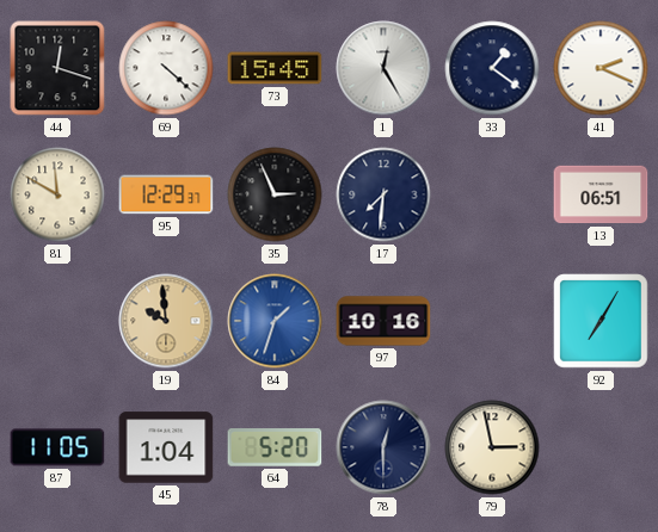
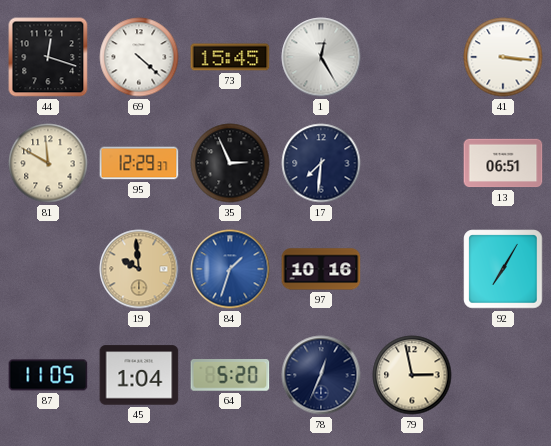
33: 1:21 -> none (492, 68)
41: 2:19 -> 3:16 (503, 57)
78: 12:30 -> 12:34 (321, 375)
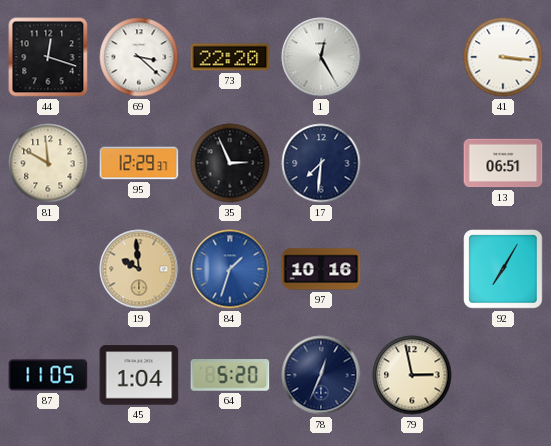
69: 4:22 -> 3:22 (139, 57)
73: 15:45 -> 22:20 (230, 57)
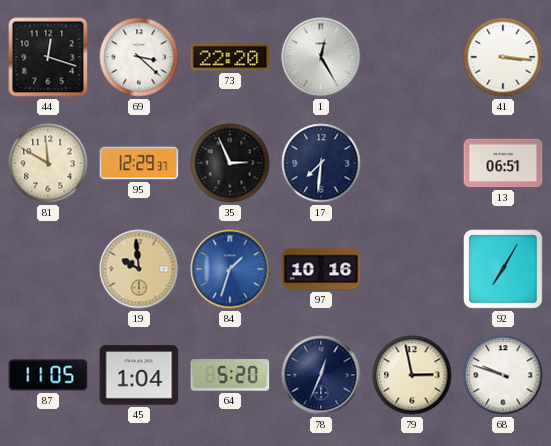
68: none -> 9:48 (503, 375)
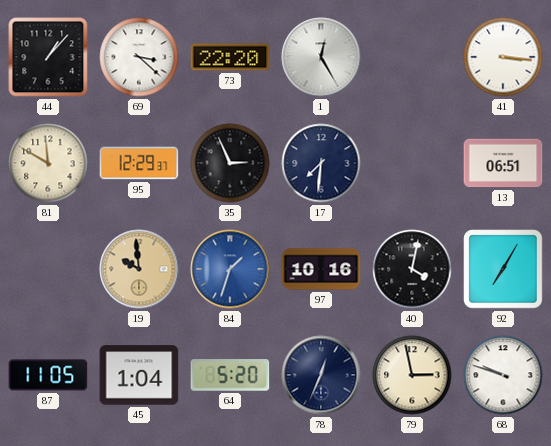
44: 12:18 -> 1:07 (48, 57)
40: none -> 4:02 (412, 269)
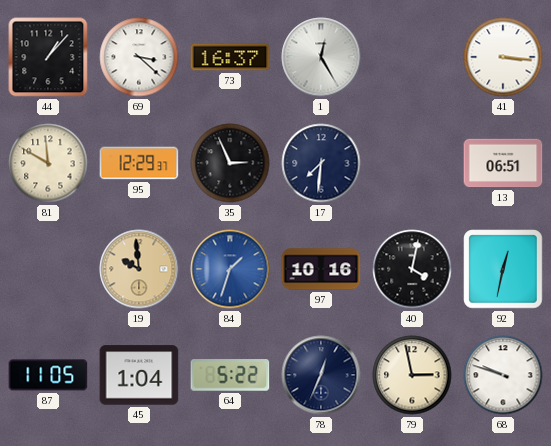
73: 22:20 -> 16:37 (230, 57)
92: 7:05 -> 12:32 (503, 269)
64: 5:20 -> 5:22 (230, 375)
